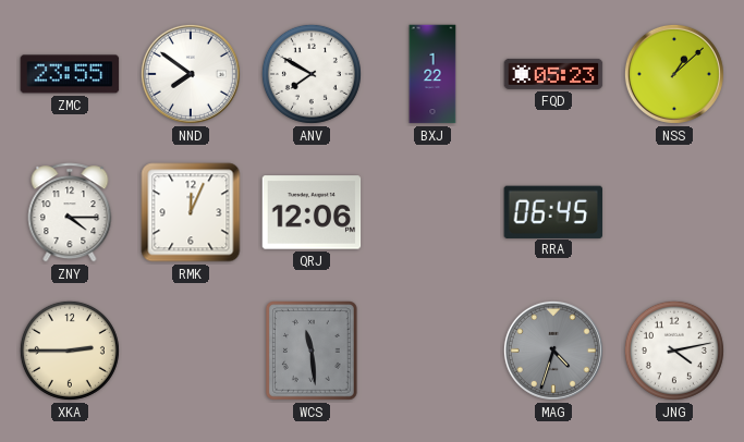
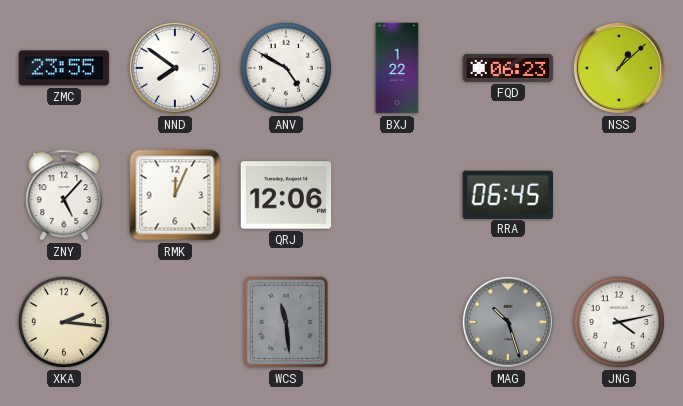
ANV: 7:50 -> 4:50 (286, 68)
FQD: 05:23 -> 06:23 (508, 68)
ZNY: 4:15 -> 5:07 (64, 195)
XKA: 2:45 -> 2:16 (64, 322)
MAG: 4:33 -> 10:27 (508, 322)
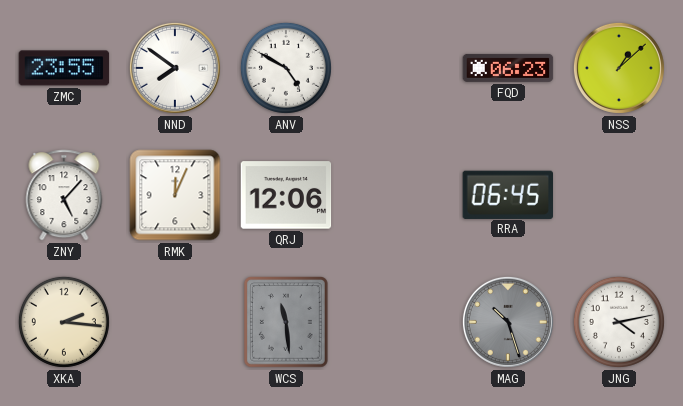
BXJ: 1:22 -> none (397, 68)
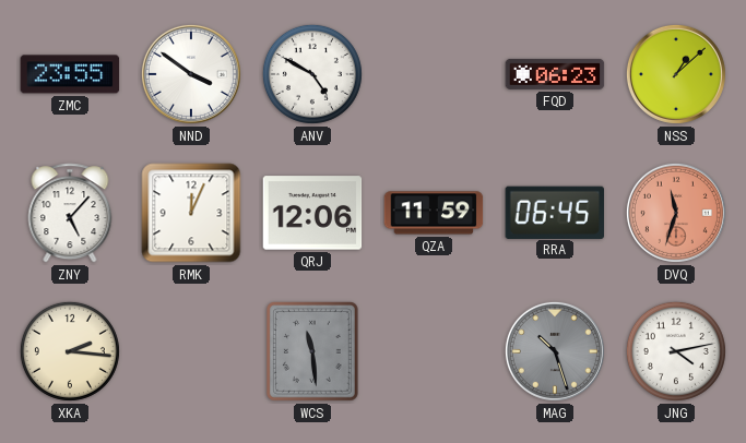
NND: 7:51 -> 3:51 (191, 74)
QZA: none -> 11:59 (434, 213)
DVQ: none -> 11:33 (676, 213)
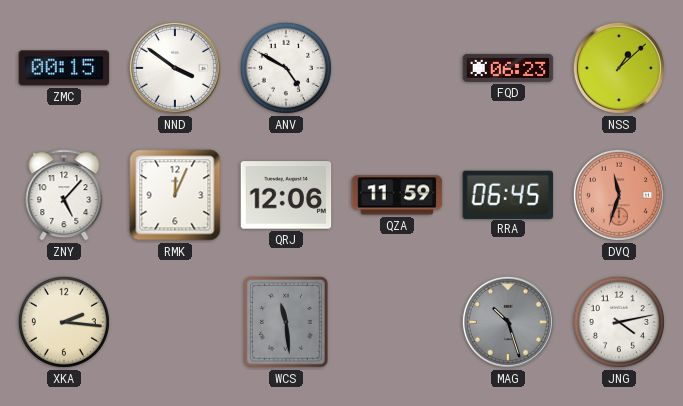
ZMC: 23:55 -> 00:15 (64, 68)
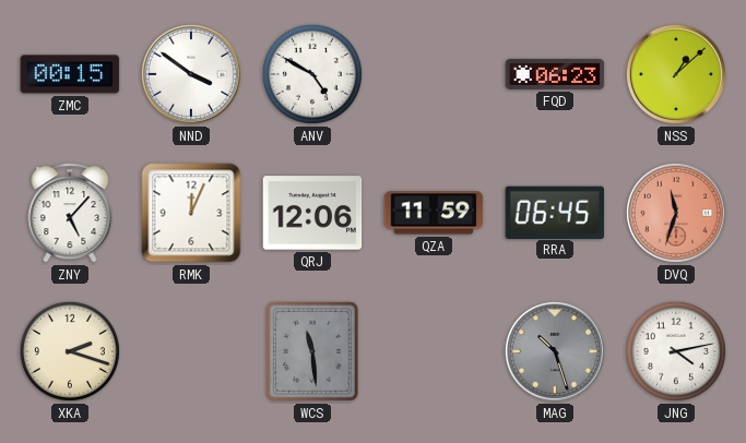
XKA: 2:16 -> 2:18 (70, 351)
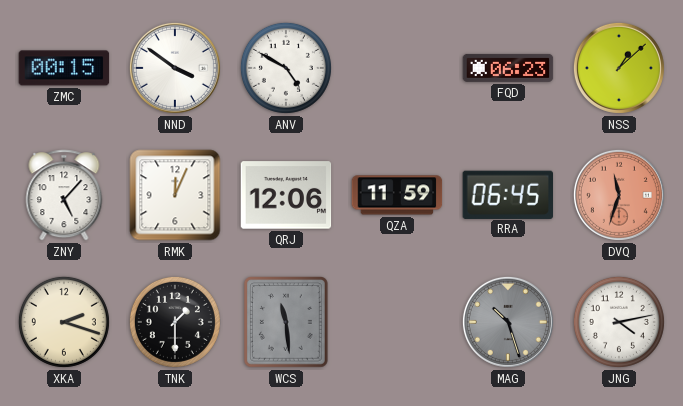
TNK: none -> 1:30 (175, 322)
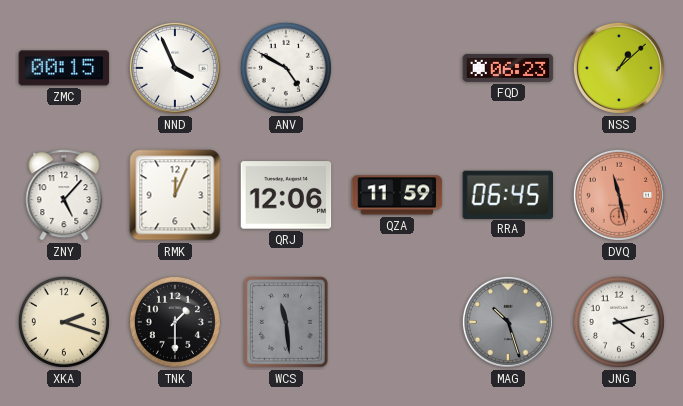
NND: 3:51 -> 3:56 (175, 68)
DVQ: 11:33 -> 11:28 (619, 195)
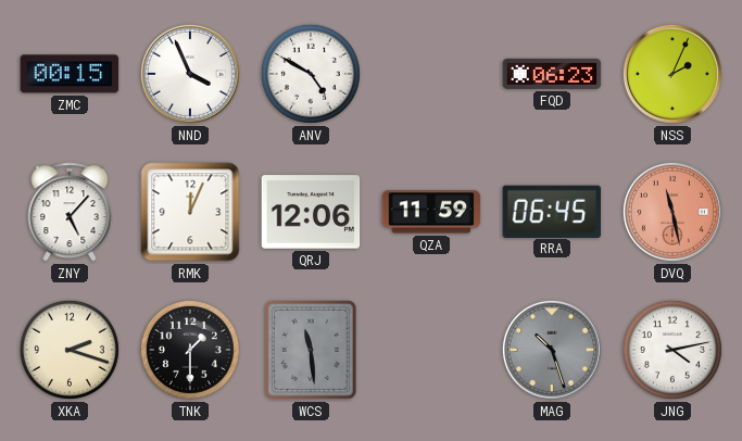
NSS: 1:08 -> 2:04 (672, 74)
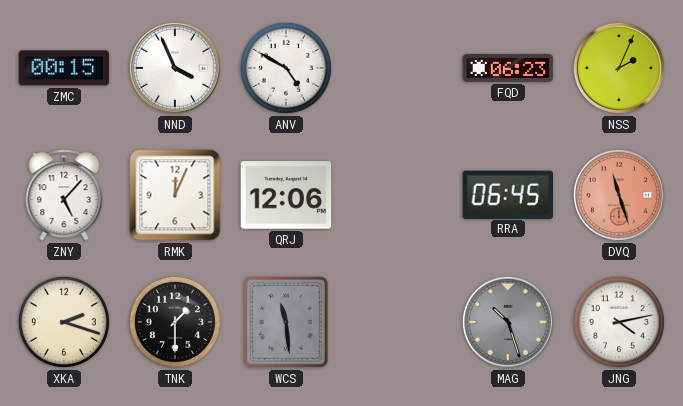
QZA: 11:59 -> none (431, 212)
DVQ: 11:28 -> 11:27 (619, 195)
